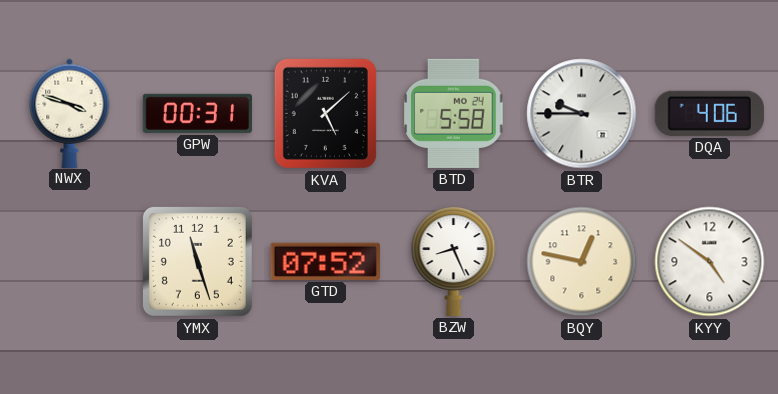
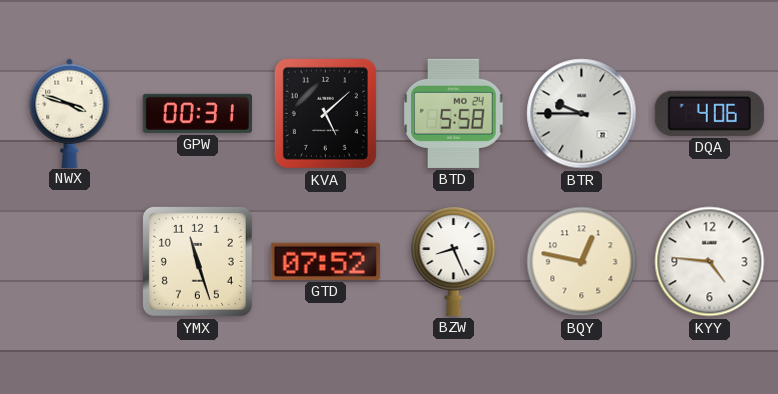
KYY: 4:51 -> 4:46 (710, 262)
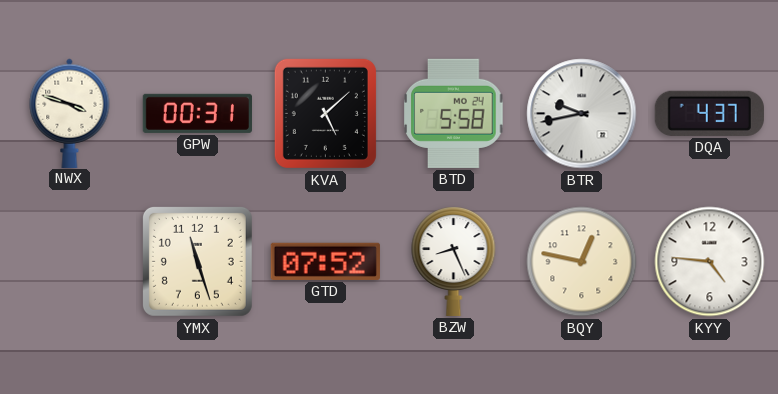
BTR: 9:45 -> 9:43 (582, 114)
DQA: 4:06 -> 4:37 (709, 113)
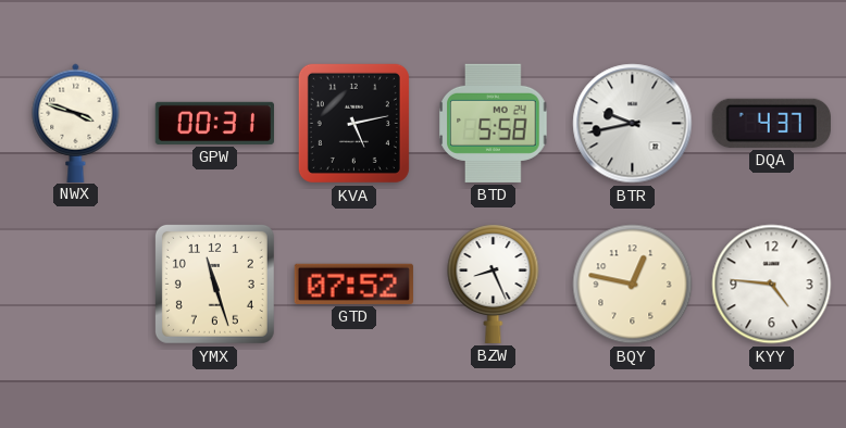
KVA: 5:08 -> 5:13 (353, 123)
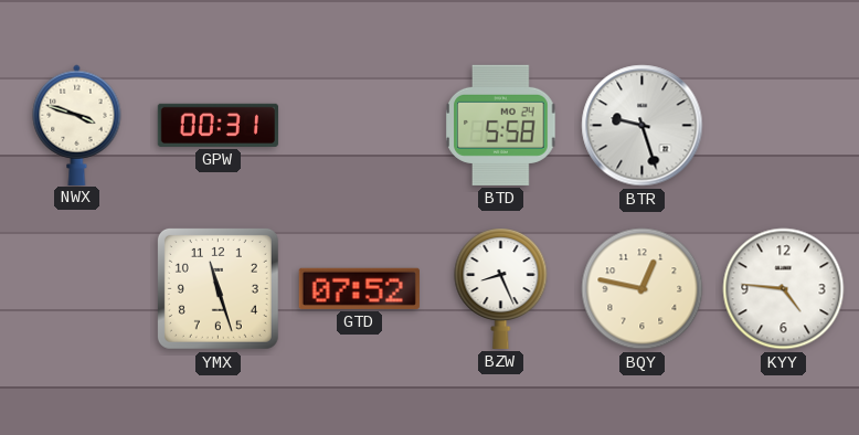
KVA: 5:13 -> none (353, 123)
BTR: 9:43 -> 9:27 (643, 126)
DQA: 4:37 -> none (771, 123)
